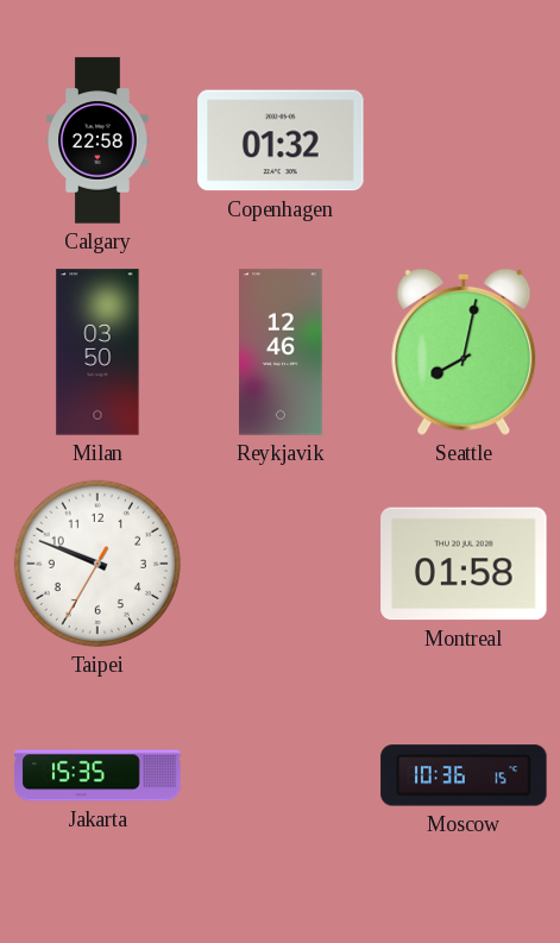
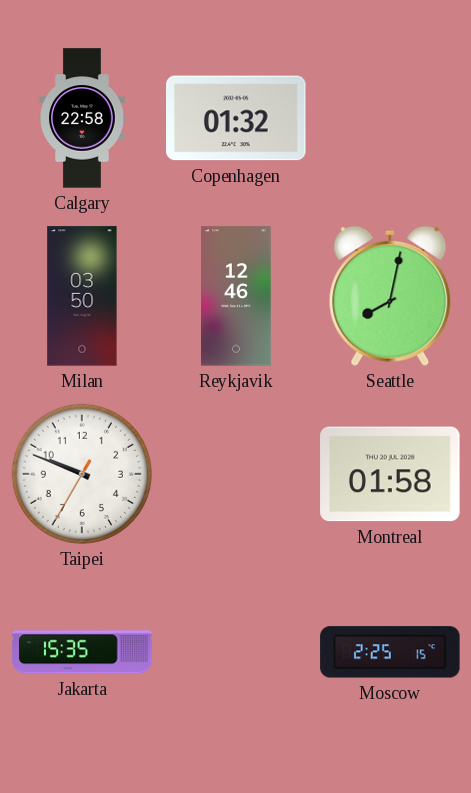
Moscow: 10:36 -> 2:25 (390, 652)
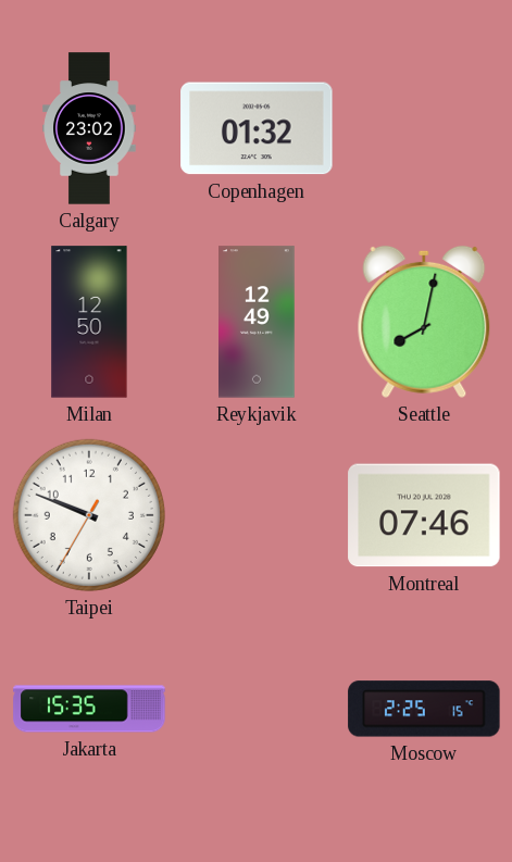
Calgary: 22:58 -> 23:02 (89, 128)
Milan: 03:50 -> 12:50 (89, 322)
Reykjavik: 12:46 -> 12:49 (258, 322)
Montreal: 01:58 -> 07:46 (424, 515)
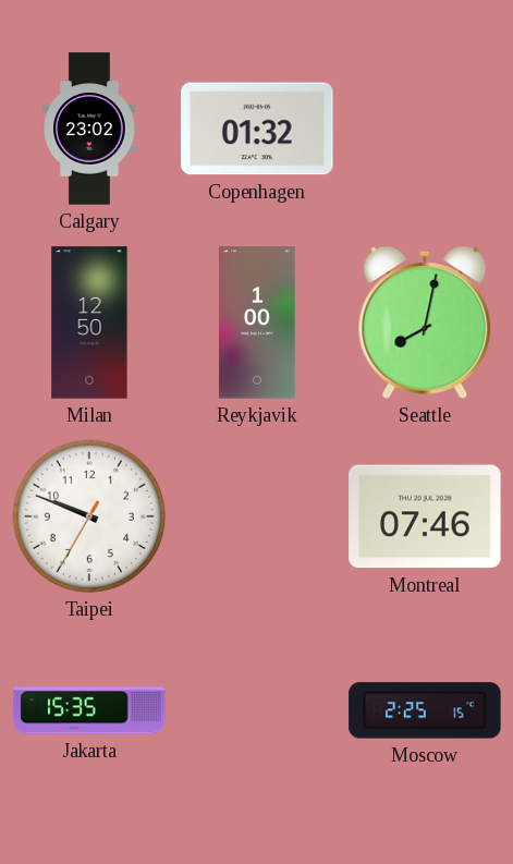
Reykjavik: 12:49 -> 1:00 (258, 323)
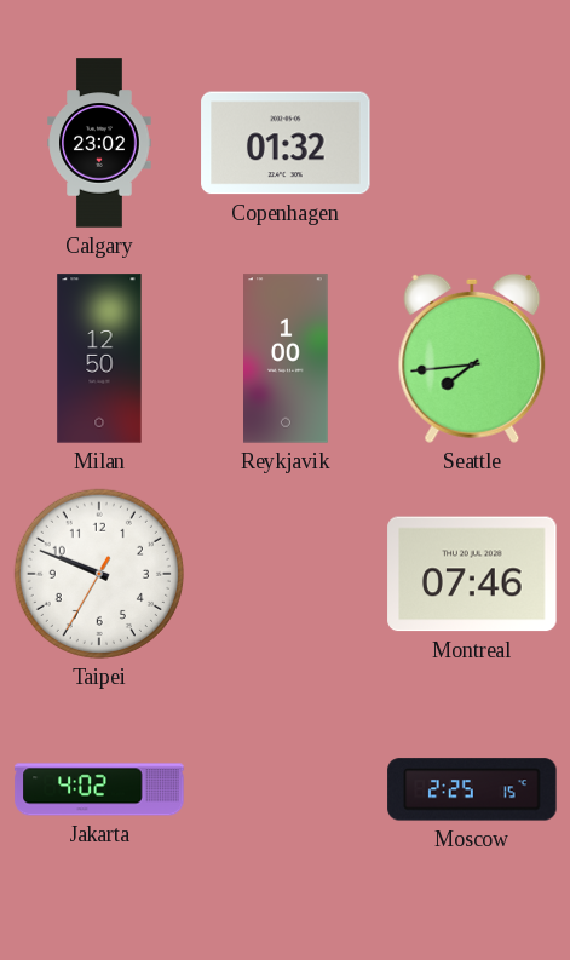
Seattle: 8:02 -> 7:44 (472, 358)
Jakarta: 15:35 -> 4:02 (99, 789)
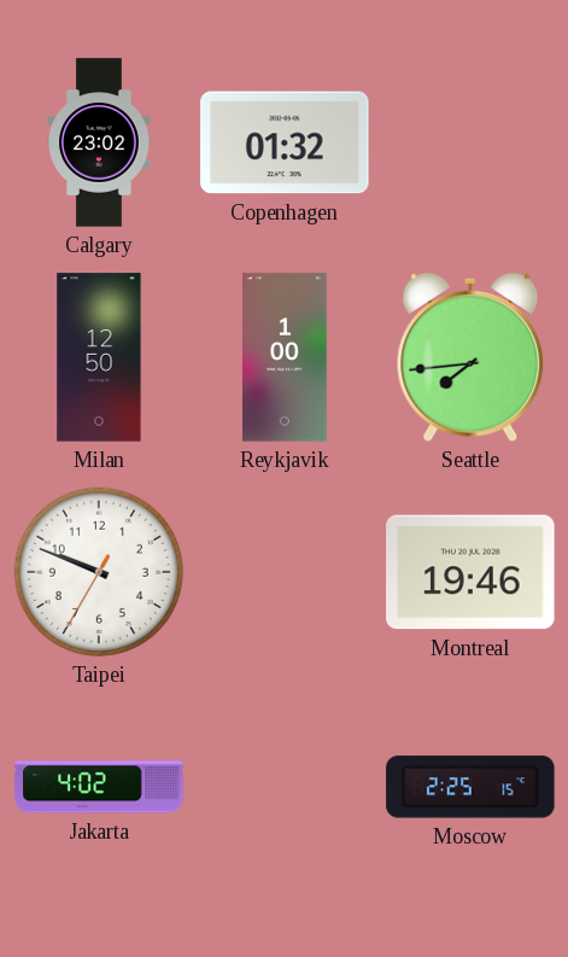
Montreal: 07:46 -> 19:46 (470, 572)
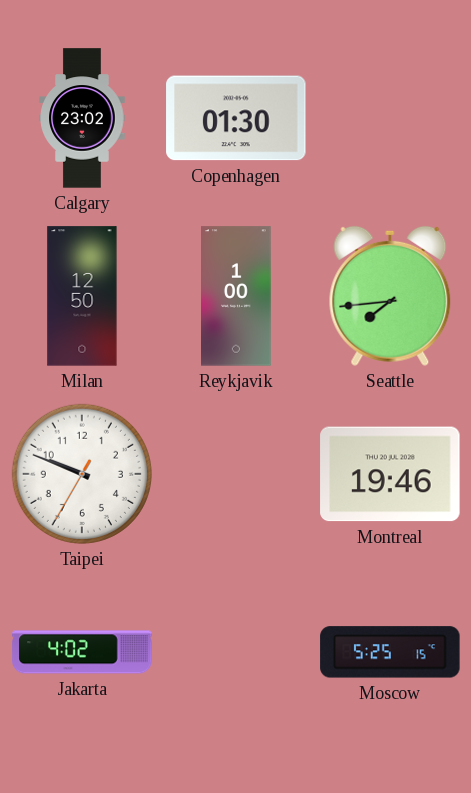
Copenhagen: 01:32 -> 01:30 (236, 118)
Moscow: 2:25 -> 5:25 (390, 652)
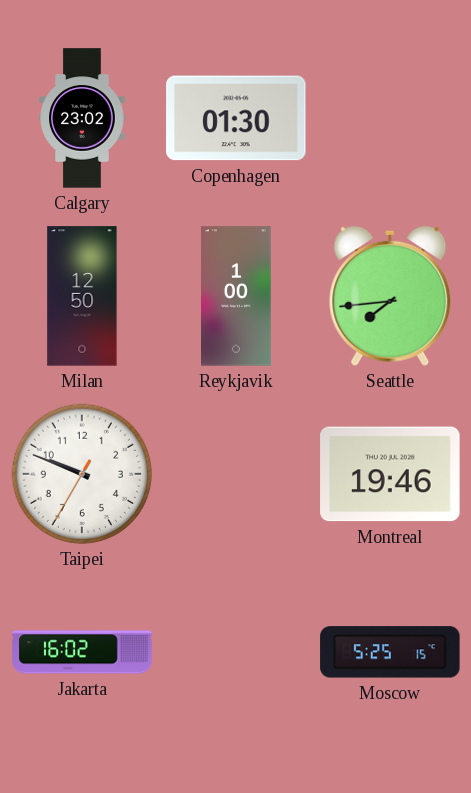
Jakarta: 4:02 -> 16:02 (82, 652)
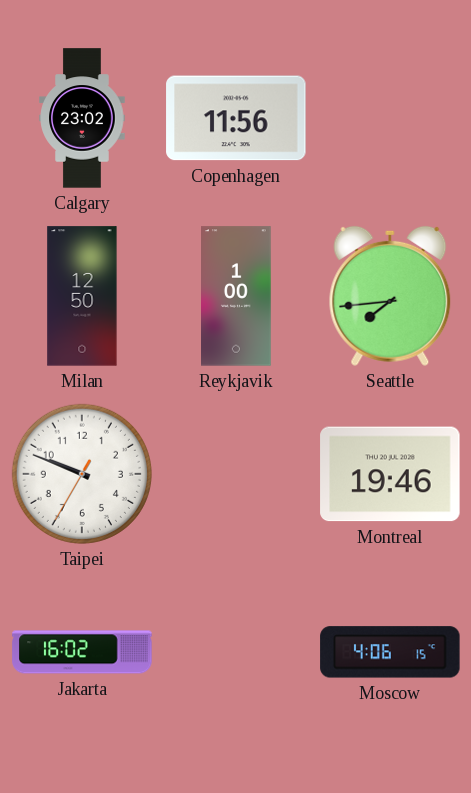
Copenhagen: 01:30 -> 11:56 (236, 118)
Moscow: 5:25 -> 4:06 (390, 652)
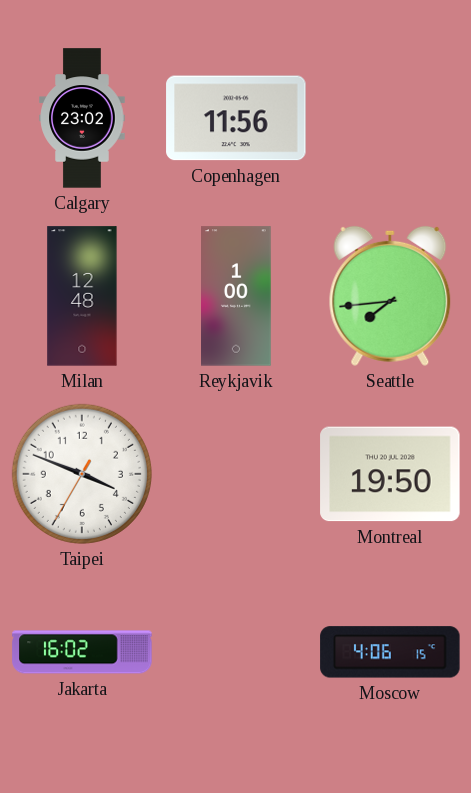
Milan: 12:50 -> 12:48 (82, 296)
Taipei: 9:48 -> 3:48 (82, 474)
Montreal: 19:46 -> 19:50 (390, 474)
